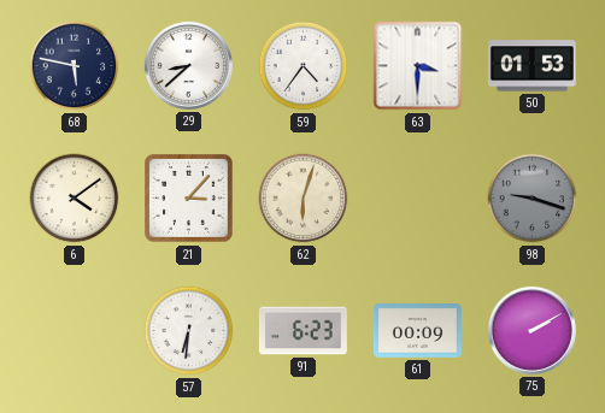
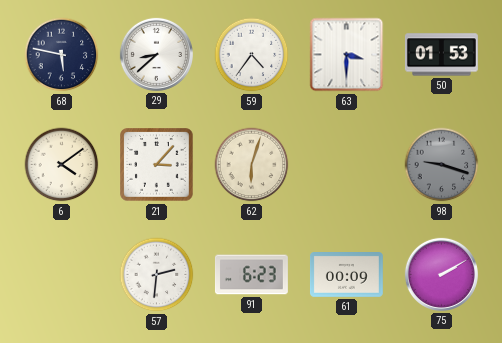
57: 6:31 -> 2:31 (157, 275)
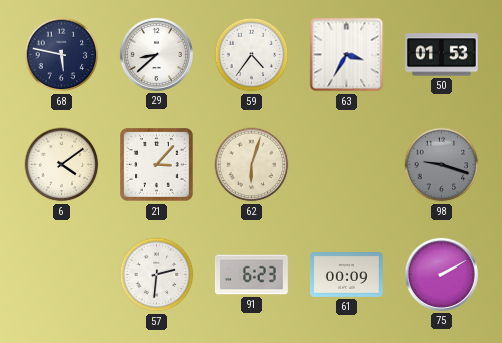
63: 3:30 -> 3:35 (347, 55)
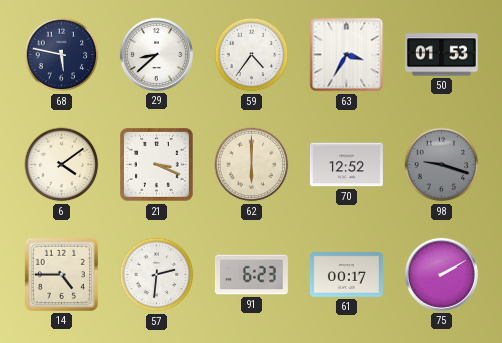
21: 3:07 -> 3:19 (157, 165)
62: 6:03 -> 6:00 (252, 165)
70: none -> 12:52 (346, 165)
14: none -> 4:45 (61, 274)
61: 00:09 -> 00:17 (346, 275)
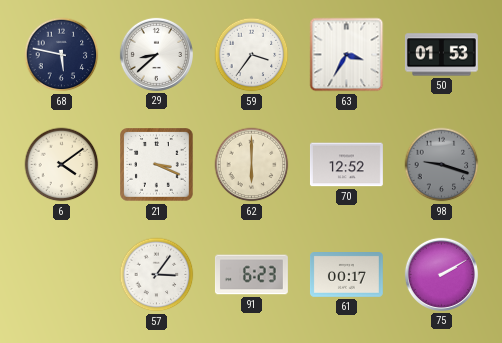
59: 4:36 -> 3:36 (252, 55)
14: 4:45 -> none (61, 274)
57: 2:31 -> 3:06 (157, 275)
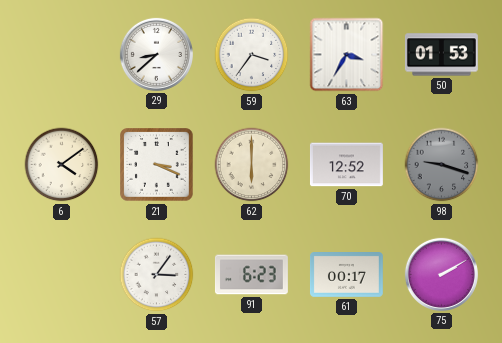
68: 5:47 -> none (62, 55)
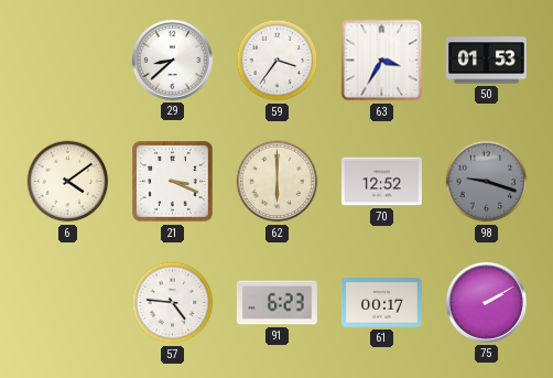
57: 3:06 -> 4:46 (173, 303)
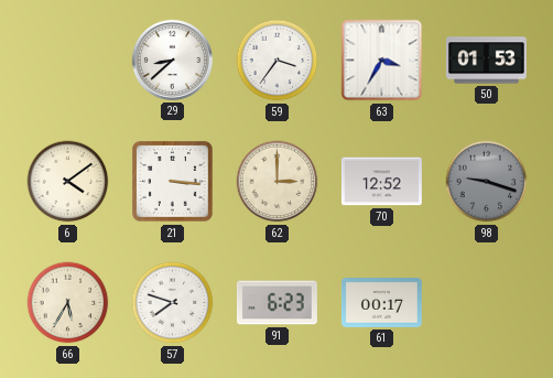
21: 3:19 -> 3:16 (173, 182)
62: 6:00 -> 3:00 (278, 182)
66: none -> 5:35 (68, 303)
57: 4:46 -> 7:48 (173, 303)
75: 2:10 -> none (486, 302)
